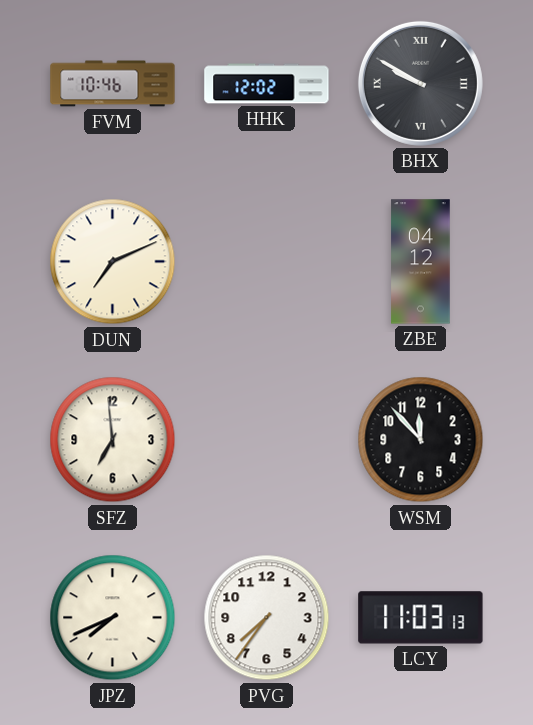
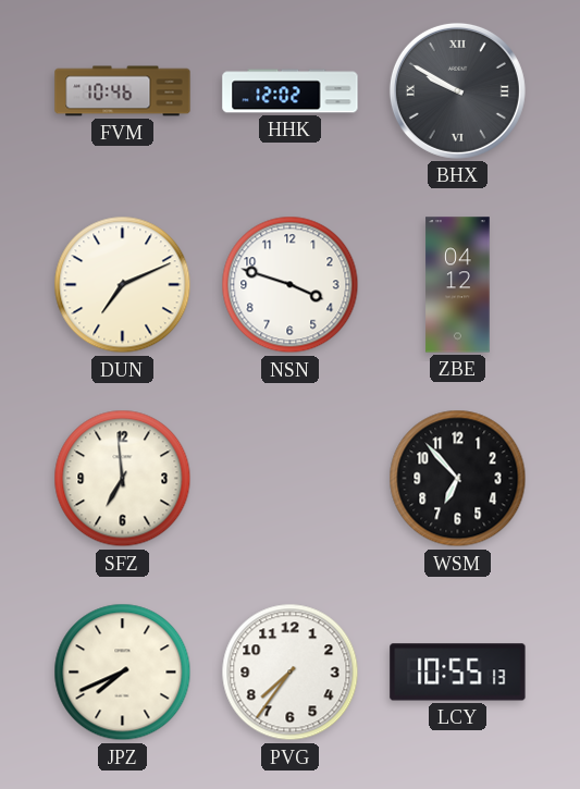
NSN: none -> 3:48 (291, 285)
WSM: 11:53 -> 6:53 (458, 479)
LCY: 11:03 -> 10:55 (458, 673)
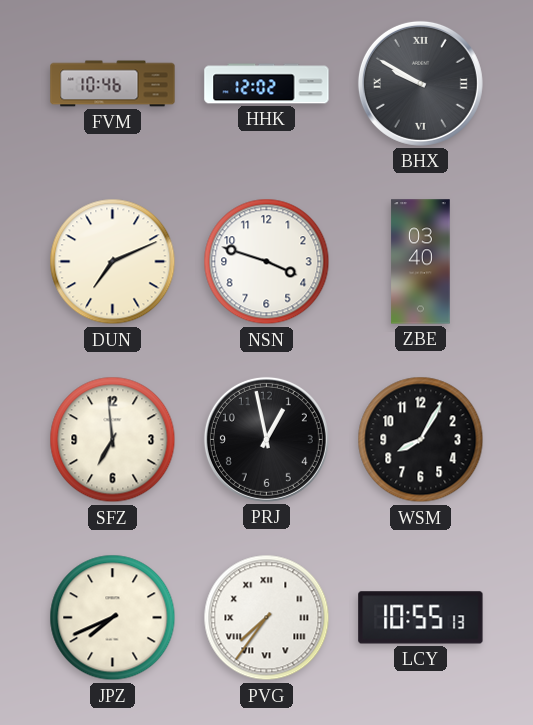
ZBE: 04:12 -> 03:40 (421, 262)
PRJ: none -> 12:58 (266, 439)
WSM: 6:53 -> 8:05 (421, 440)
PVG numerals: Arabic -> Roman (267, 618)
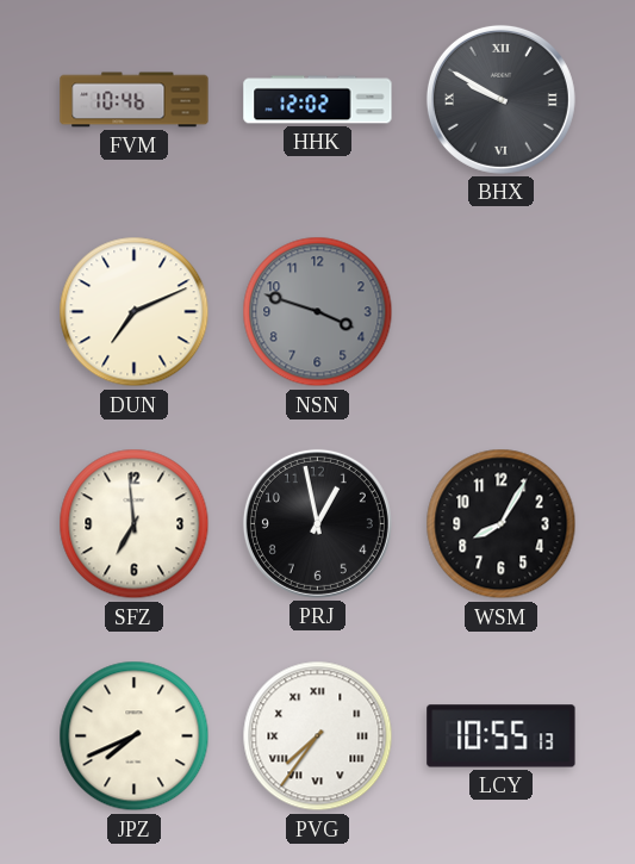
NSN dial: white -> grey (318, 312)
ZBE: 03:40 -> none (421, 262)
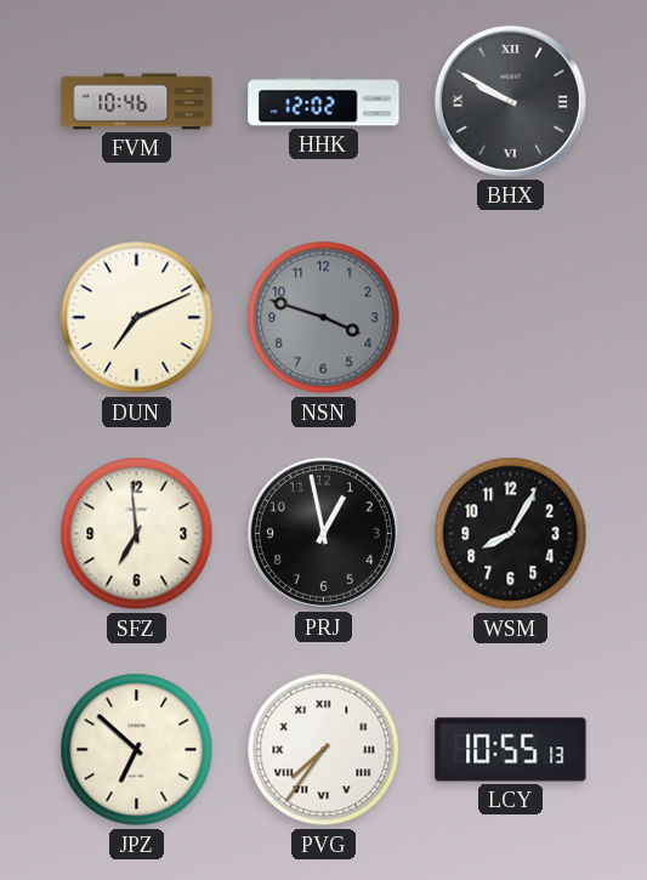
JPZ: 7:41 -> 6:52 (137, 750)
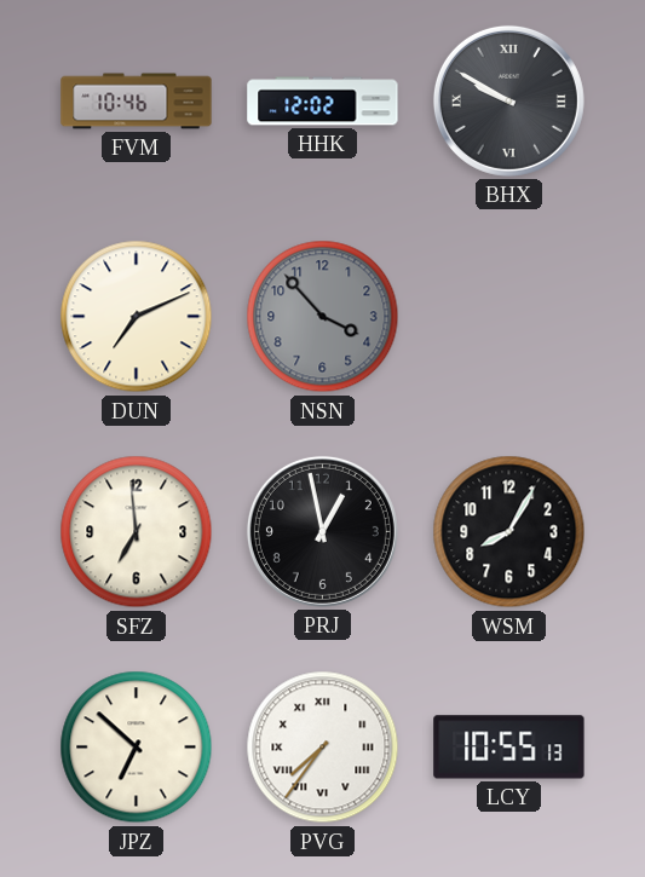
NSN: 3:48 -> 3:53 (323, 317)
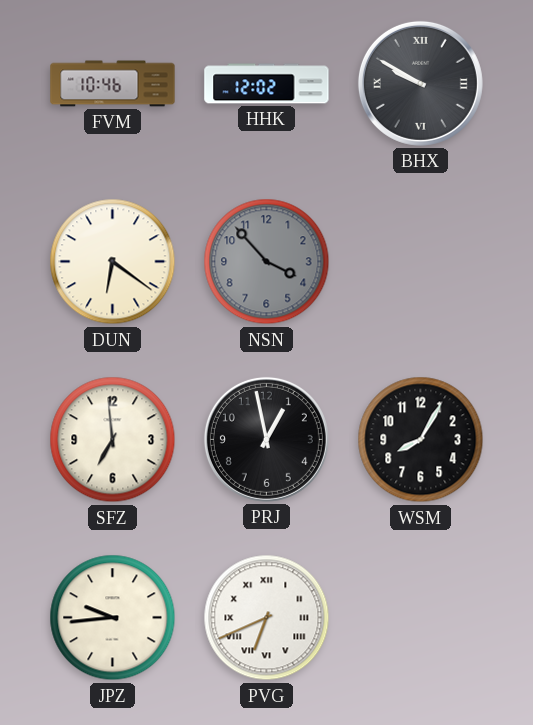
DUN: 7:11 -> 6:21 (113, 262)
JPZ: 6:52 -> 9:44 (113, 618)
PVG: 7:36 -> 6:41 (267, 618)
LCY: 10:55 -> none (509, 748)
